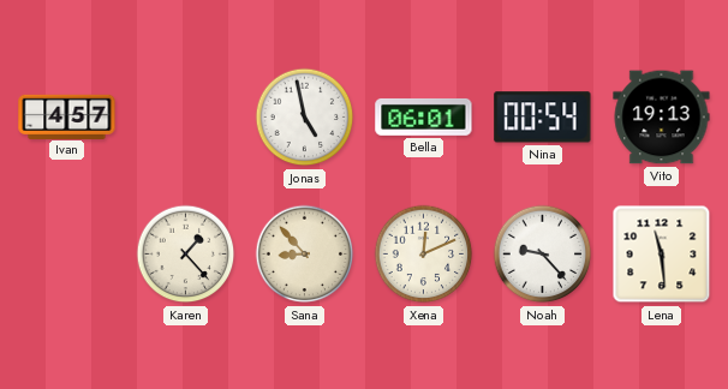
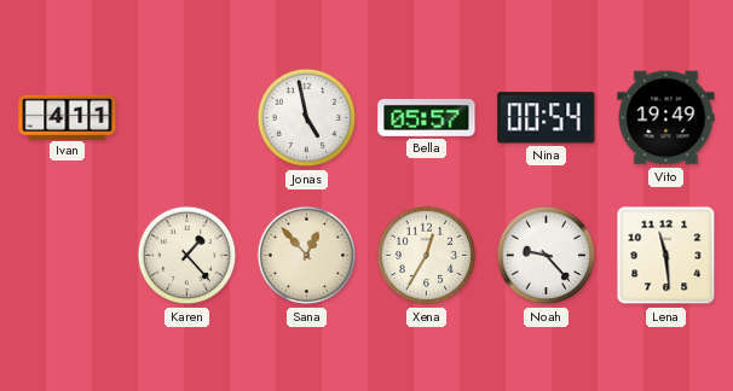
Ivan: 4:57 -> 4:11 (68, 117)
Bella: 06:01 -> 05:57 (427, 117)
Vito: 19:13 -> 19:49 (666, 118)
Sana: 8:53 -> 12:53 (307, 256)
Xena: 12:11 -> 12:35 (427, 256)
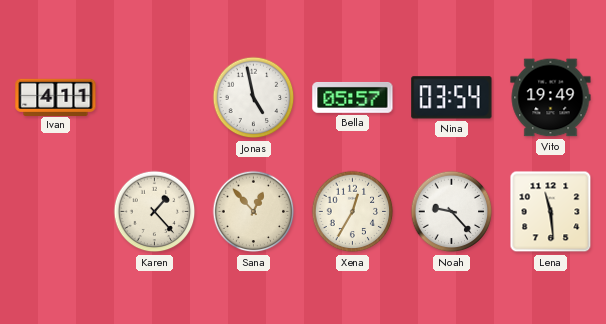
Nina: 00:54 -> 03:54 (452, 98)
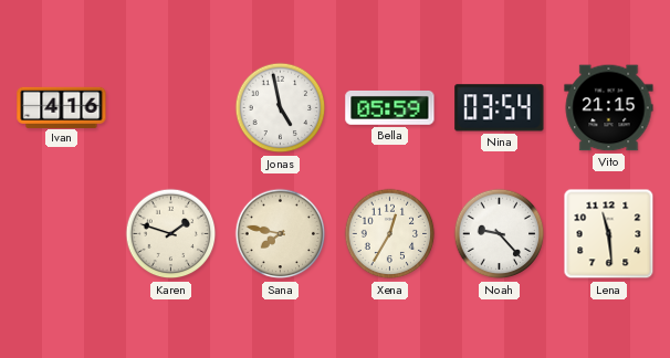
Ivan: 4:11 -> 4:16 (62, 107)
Bella: 05:57 -> 05:59 (390, 107)
Vito: 19:49 -> 21:15 (609, 108)
Karen: 1:23 -> 1:48 (171, 234)
Sana: 12:53 -> 7:47 (281, 234)
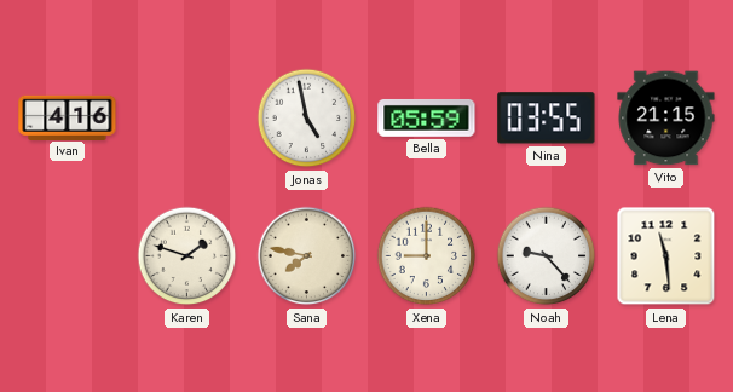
Nina: 03:54 -> 03:55 (547, 119)
Xena: 12:35 -> 9:00 (427, 256)
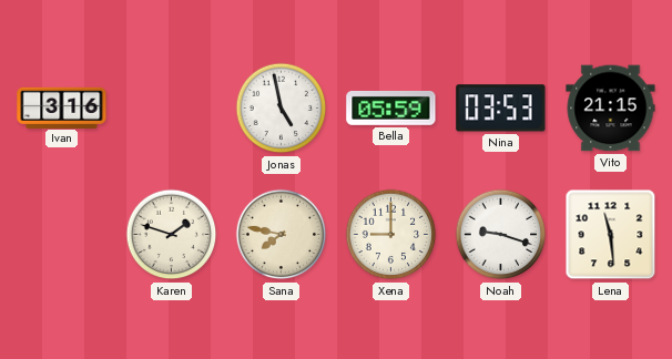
Ivan: 4:16 -> 3:16 (62, 107)
Nina: 03:55 -> 03:53 (501, 109)
Noah: 9:23 -> 9:18 (501, 235)
